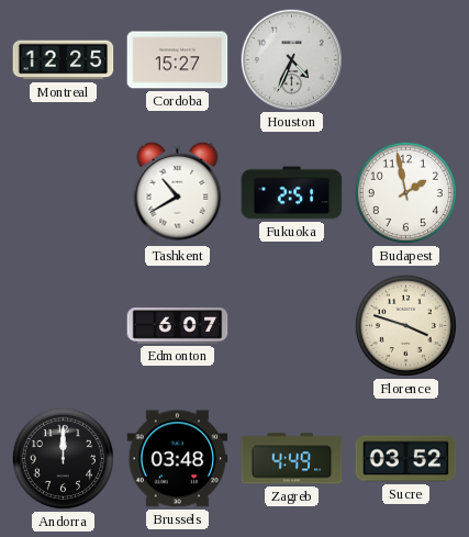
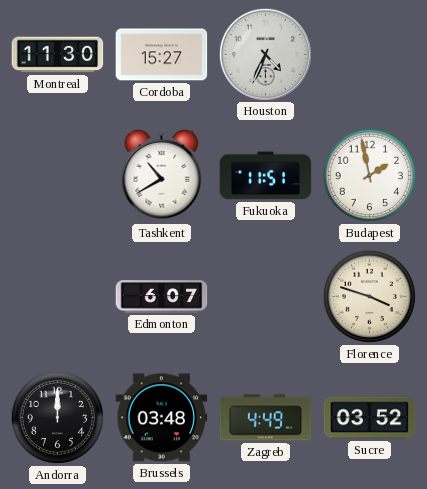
Montreal: 12:25 -> 11:30 (58, 55)
Fukuoka: 2:51 -> 11:51 (266, 176)
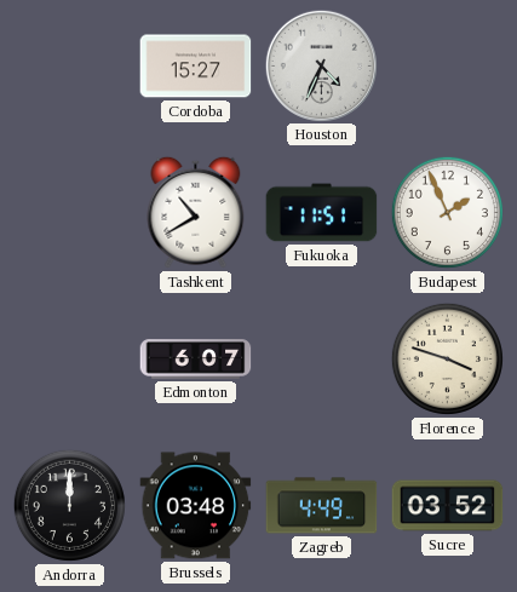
Montreal: 11:30 -> none (58, 55)
Budapest: 1:58 -> 1:56 (447, 212)
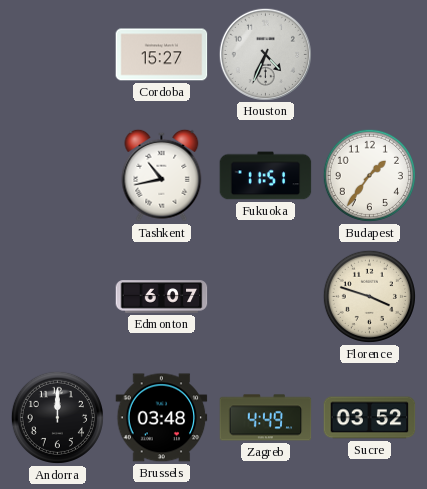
Tashkent: 10:40 -> 10:43 (162, 175)
Budapest: 1:56 -> 1:36 (369, 175)
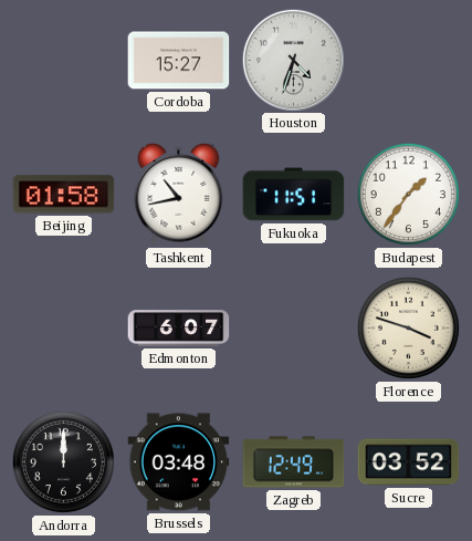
Houston: 4:34 -> 4:33 (293, 60)
Beijing: none -> 01:58 (64, 195)
Zagreb: 4:49 -> 12:49 (294, 462)
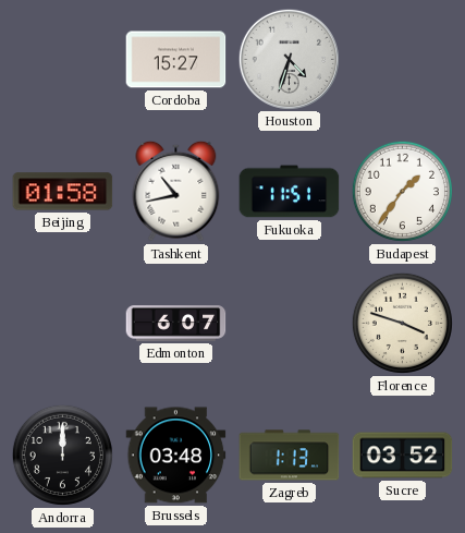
Zagreb: 12:49 -> 1:13 (290, 456)
